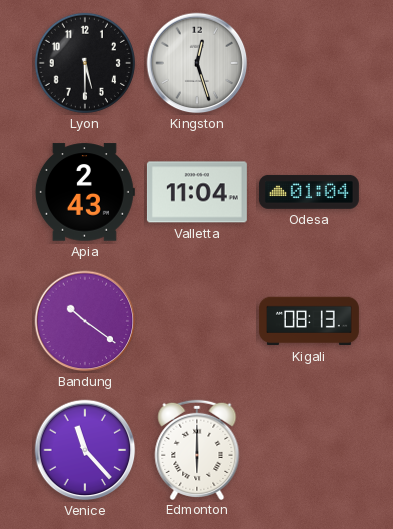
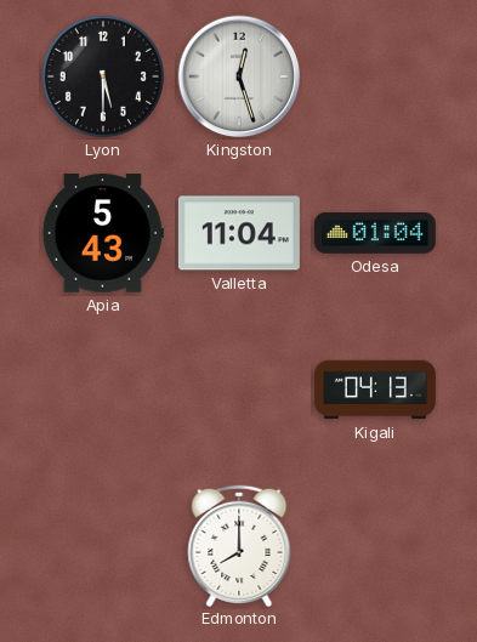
Apia: 2:43 -> 5:43 (103, 233)
Bandung: 10:21 -> none (85, 321)
Kigali: 08:13 -> 04:13 (375, 390)
Venice: 11:23 -> none (85, 450)
Edmonton: 6:00 -> 8:00 (239, 545)
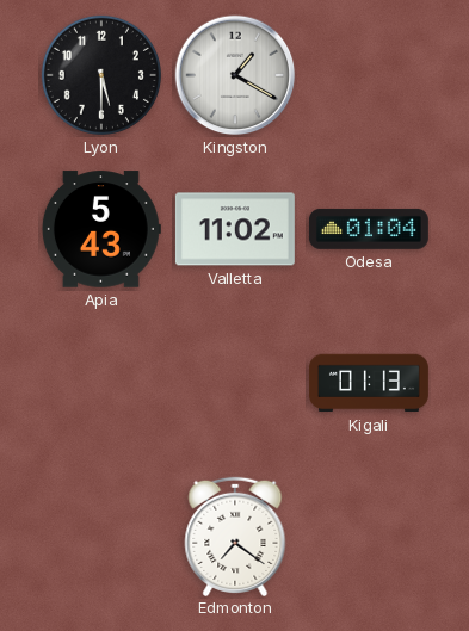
Kingston: 12:27 -> 1:20 (235, 75)
Valletta: 11:04 -> 11:02 (235, 229)
Kigali: 04:13 -> 01:13 (369, 383)
Edmonton: 8:00 -> 7:21 (235, 536)
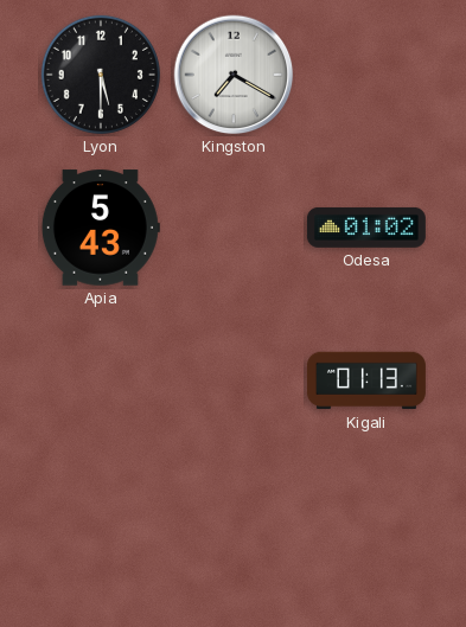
Kingston: 1:20 -> 7:20 (234, 75)
Valletta: 11:02 -> none (235, 229)
Odesa: 01:04 -> 01:02 (366, 228)
Edmonton: 7:21 -> none (235, 536)
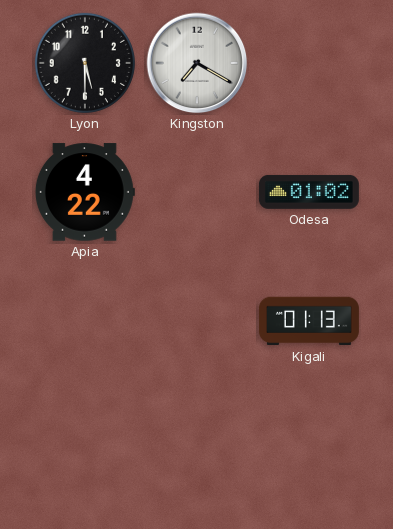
Apia: 5:43 -> 4:22 (85, 192)
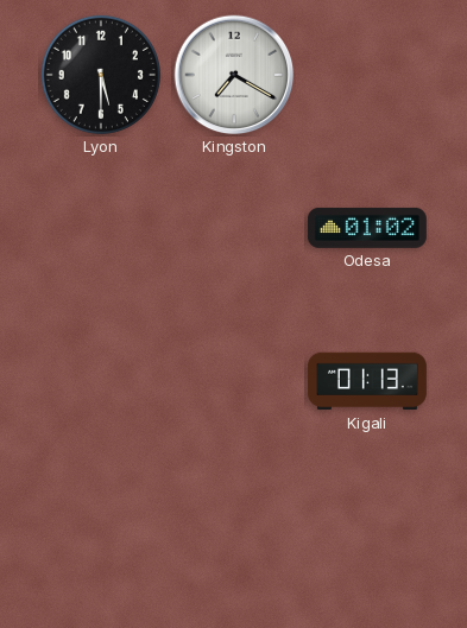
Apia: 4:22 -> none (85, 192)
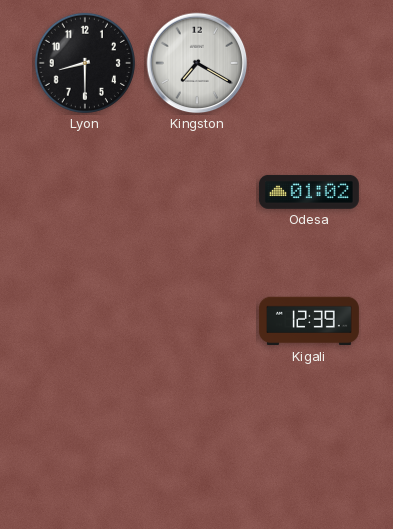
Lyon: 5:30 -> 8:30 (85, 63)
Kigali: 01:13 -> 12:39 (309, 321)
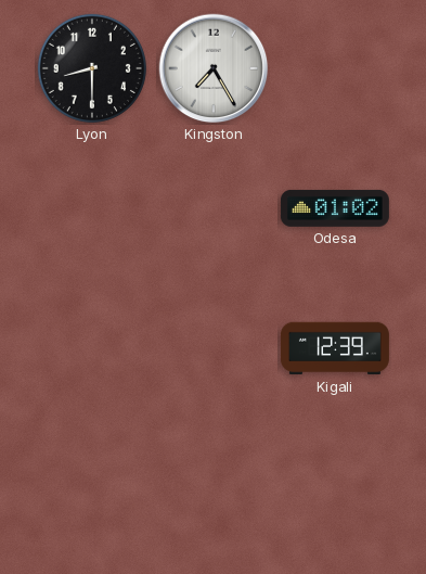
Kingston: 7:20 -> 7:25 (214, 68)
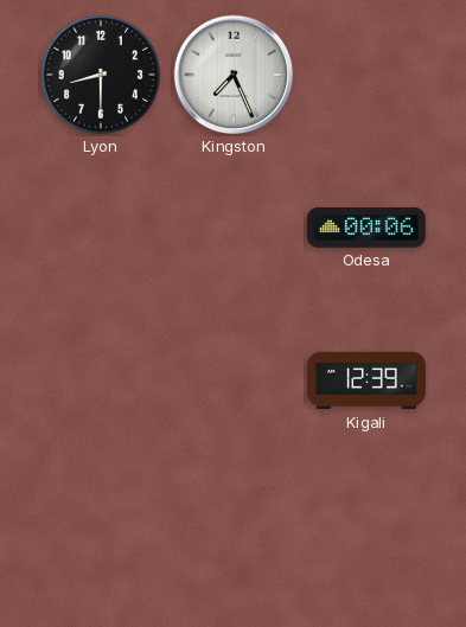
Kingston: 7:25 -> 7:26 (234, 75)
Odesa: 01:02 -> 00:06 (366, 228)
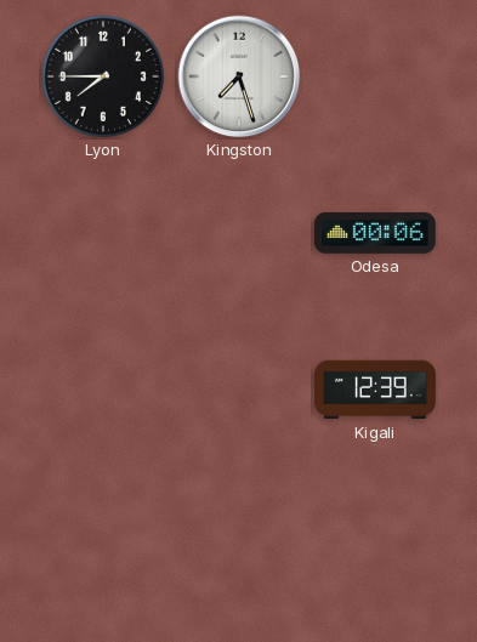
Lyon: 8:30 -> 7:45 (103, 76)
Kingston: 7:26 -> 7:27 (239, 76)
